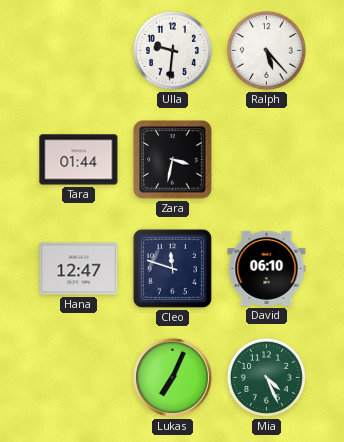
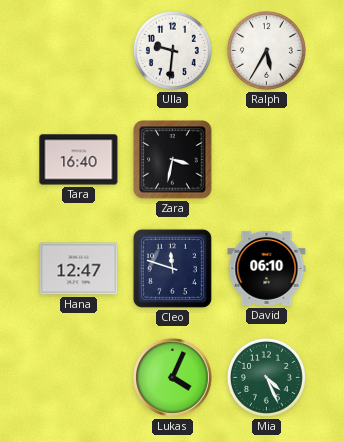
Ralph: 5:23 -> 5:35 (266, 50)
Tara: 01:44 -> 16:40 (79, 160)
Lukas: 7:04 -> 4:04 (173, 378)
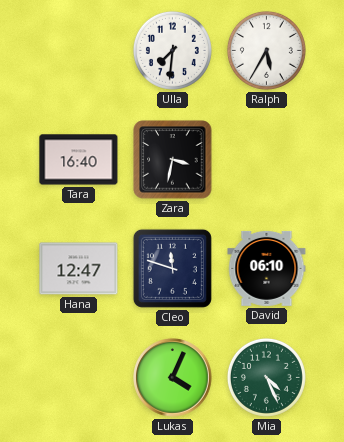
Ulla: 9:31 -> 7:31 (172, 50)
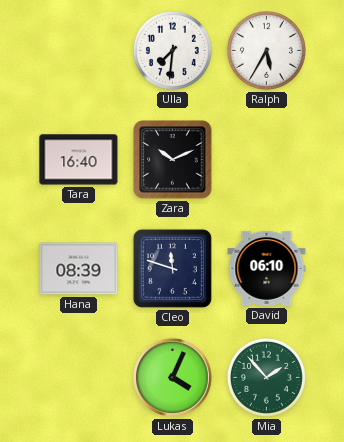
Zara: 3:32 -> 10:11 (173, 160)
Hana: 12:47 -> 08:39 (79, 269)
Mia: 4:26 -> 1:53 (266, 377)
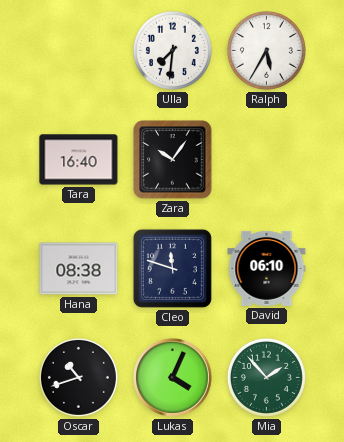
Zara: 10:11 -> 10:06 (173, 160)
Hana: 08:39 -> 08:38 (79, 269)
Oscar: none -> 10:42 (78, 377)
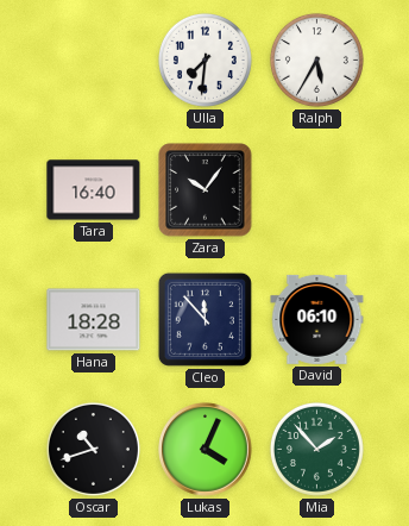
Hana: 08:38 -> 18:28 (94, 320)
Cleo: 11:48 -> 11:53 (204, 319)
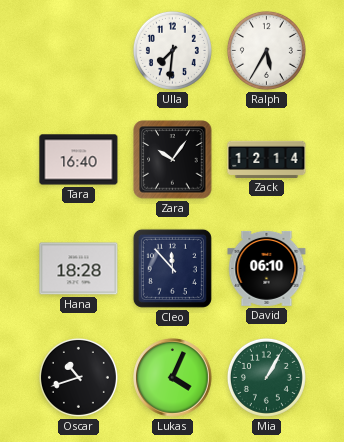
Zack: none -> 12:14 (267, 159)
Mia: 1:53 -> 1:05 (266, 377)
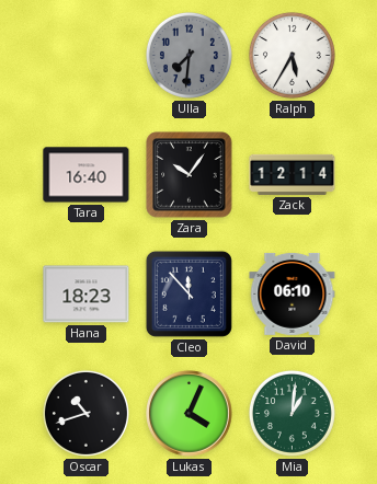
Ulla dial: white -> grey (188, 55)
Hana: 18:28 -> 18:23 (87, 295)
Mia: 1:05 -> 1:01 (292, 413)
